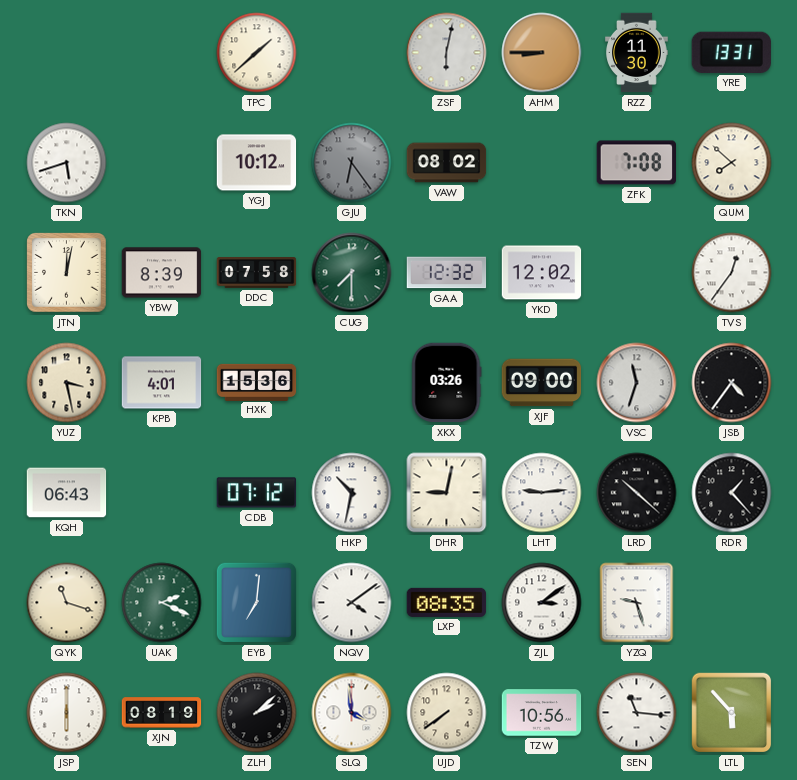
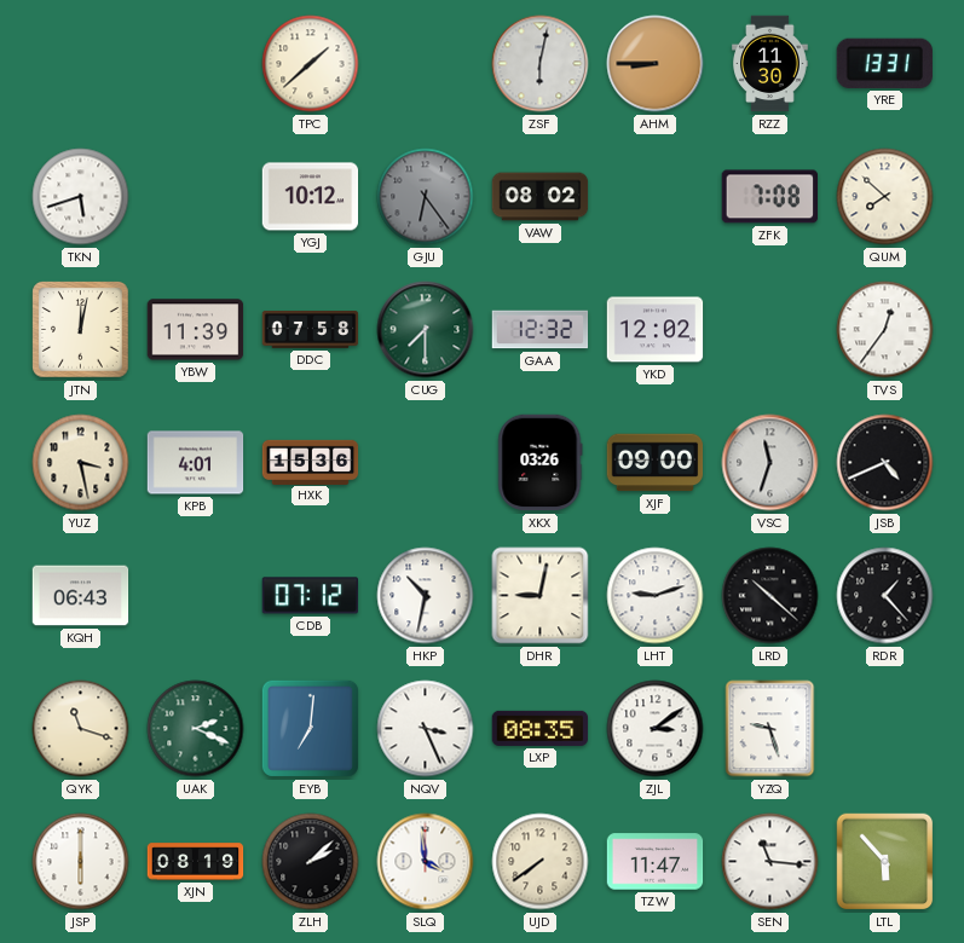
YBW: 8:39 -> 11:39 (196, 330)
JSB: 4:36 -> 4:41 (885, 463)
LHT: 9:14 -> 9:12 (656, 596)
NQV: 4:09 -> 3:26 (426, 729)
TZW: 10:56 -> 11:47 (656, 862)
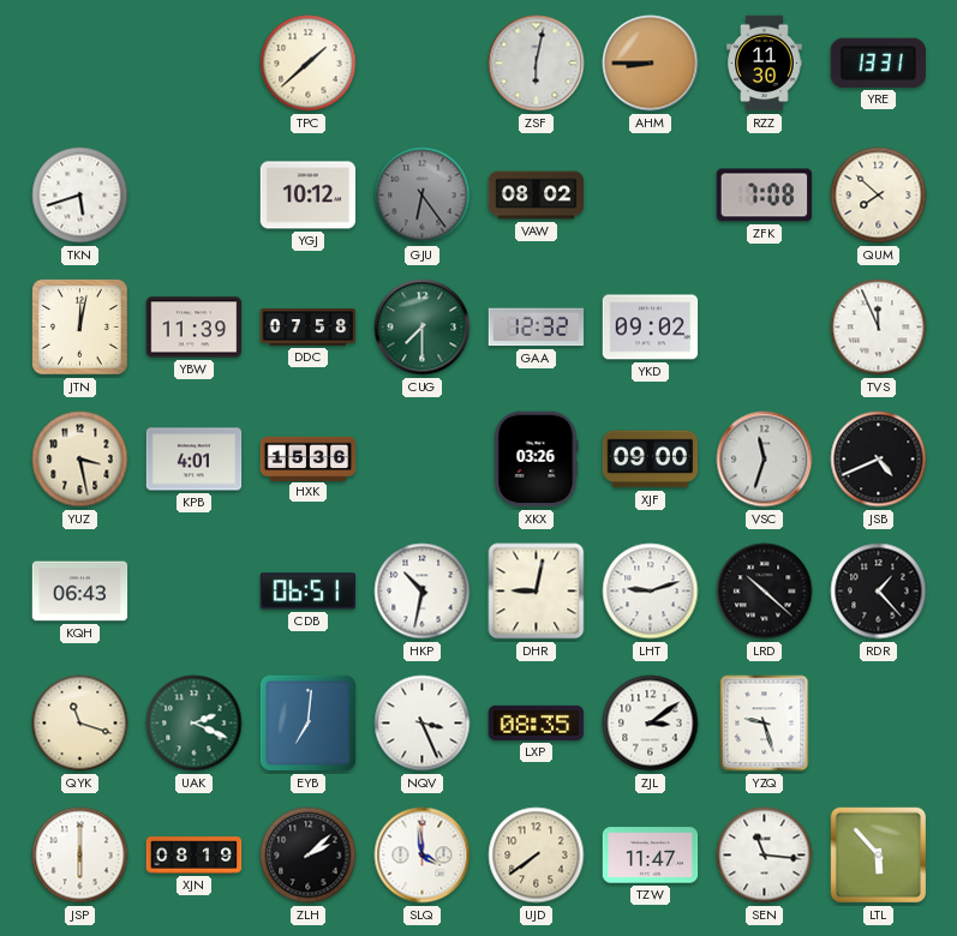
YKD: 12:02 -> 09:02 (651, 328)
TVS: 12:36 -> 11:56 (879, 328)
CDB: 07:12 -> 06:51 (309, 592)
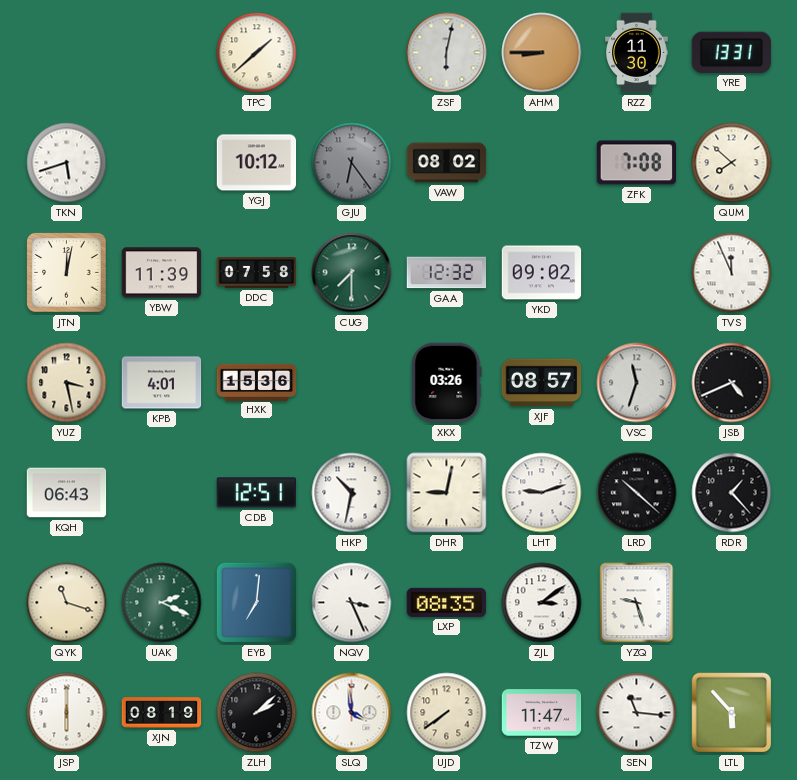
XJF: 09:00 -> 08:57 (542, 383)
CDB: 06:51 -> 12:51 (257, 493)
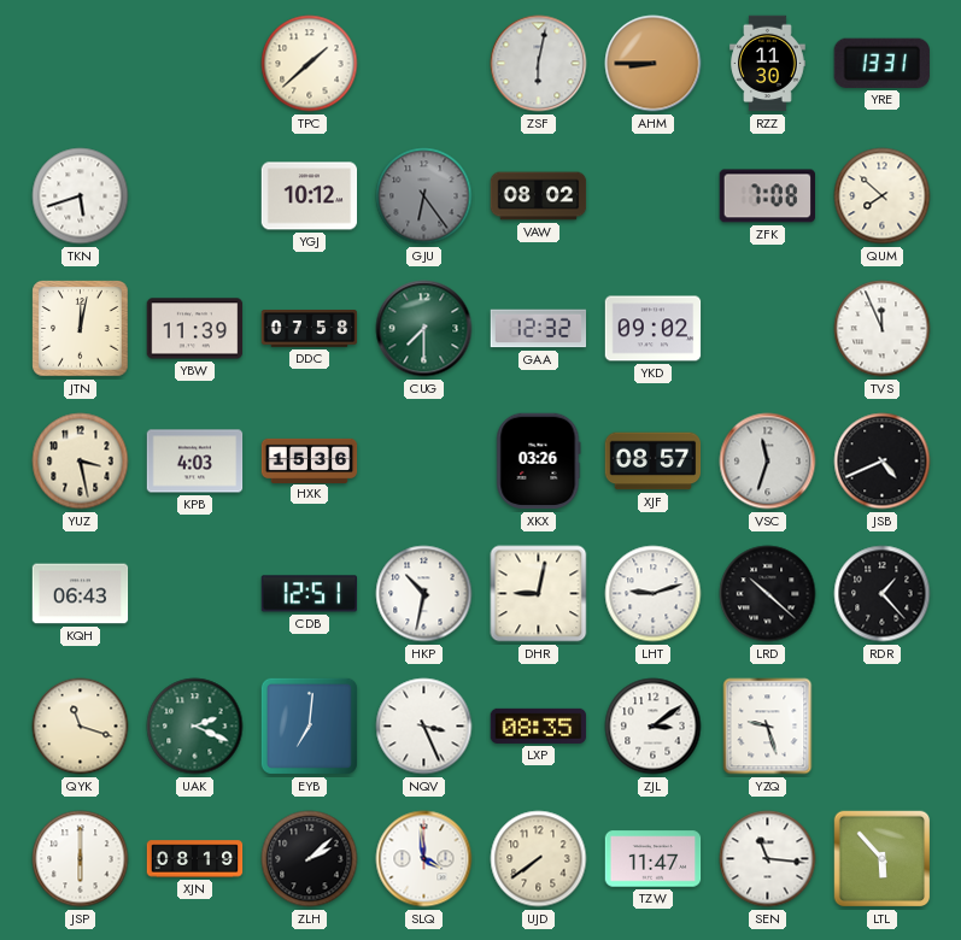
KPB: 4:01 -> 4:03 (195, 462)
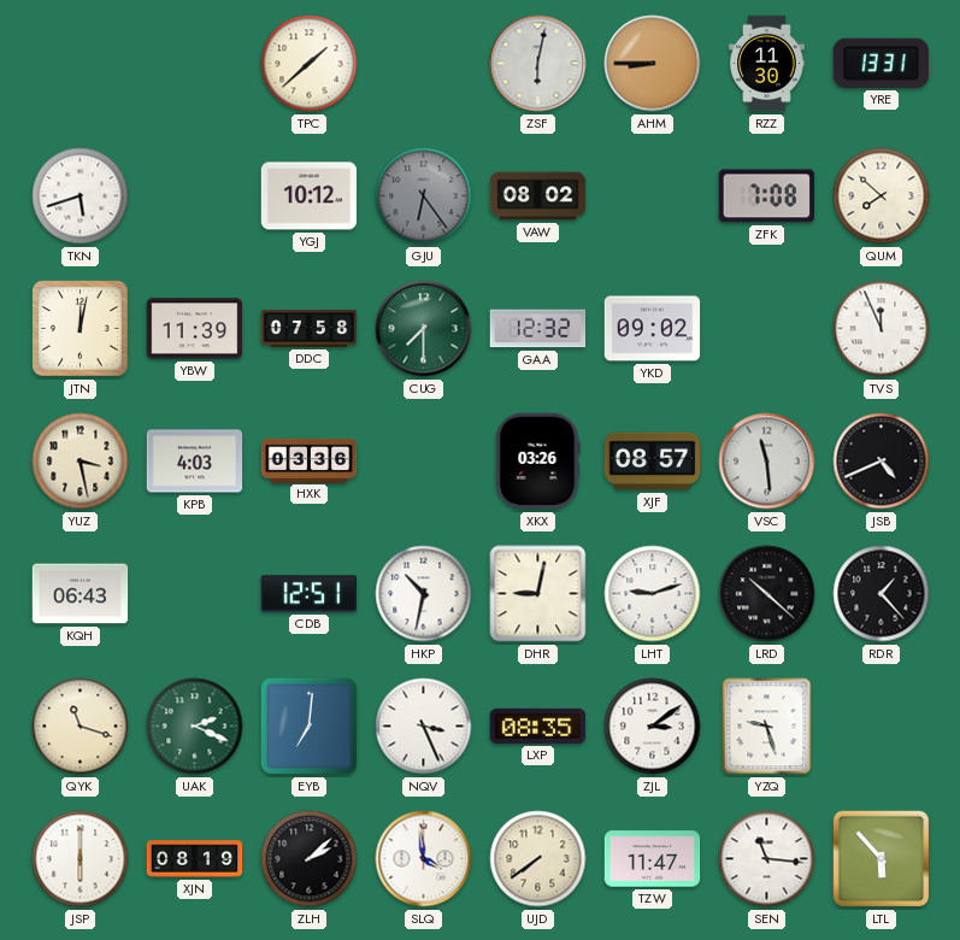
HXK: 15:36 -> 03:36 (310, 460)
VSC: 11:33 -> 11:29 (767, 462)
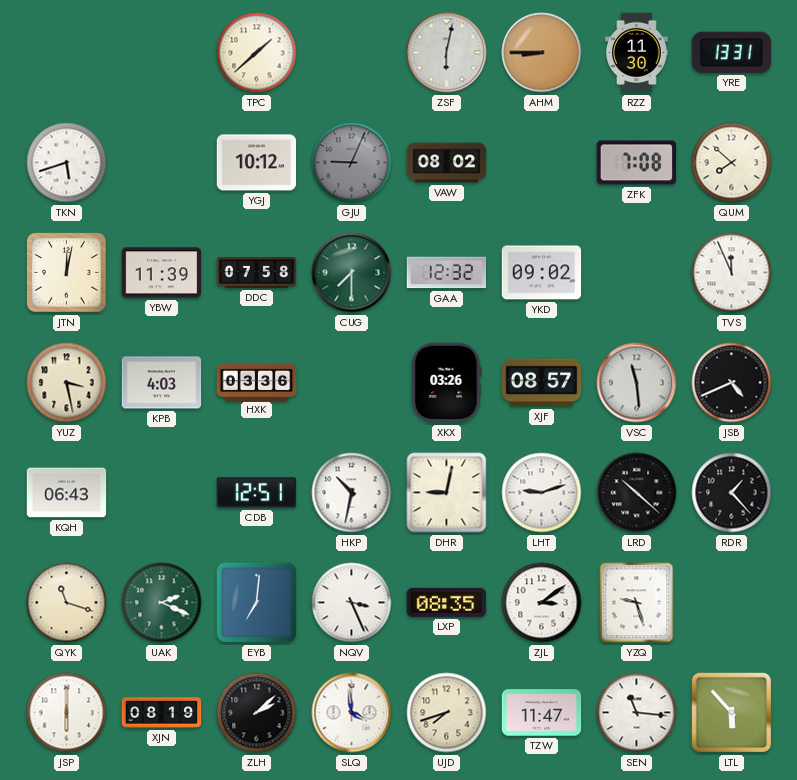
GJU: 6:24 -> 9:04 (352, 163)
UJD: 7:39 -> 7:42 (447, 713)
